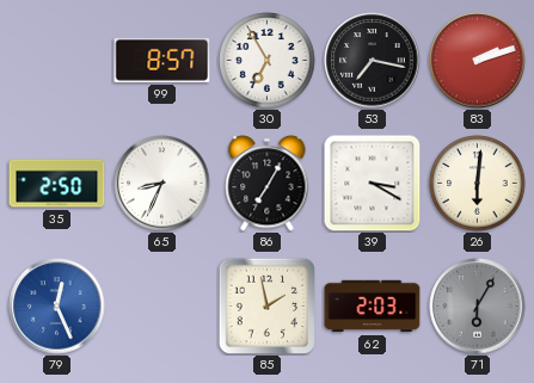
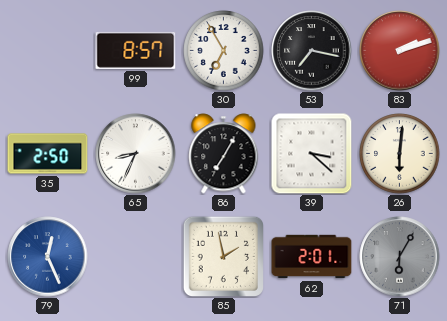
39: 3:20 -> 3:22 (312, 154)
62: 2:03 -> 2:01 (312, 257)
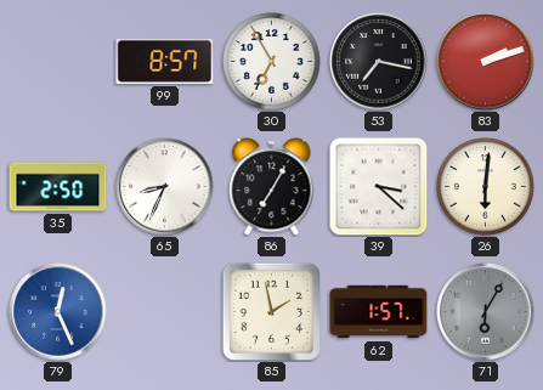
62: 2:01 -> 1:57 (379, 312)
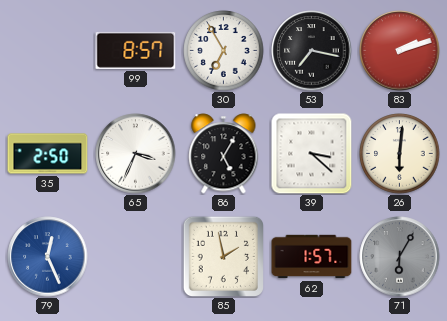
65: 8:34 -> 3:34 (136, 154)
86: 7:05 -> 5:05 (224, 154)
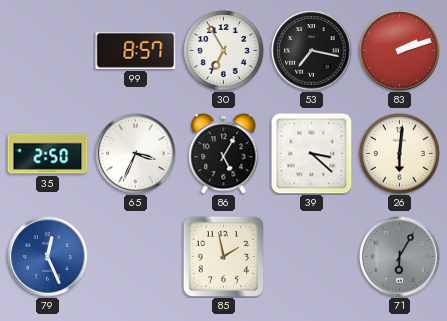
62: 1:57 -> none (312, 257)
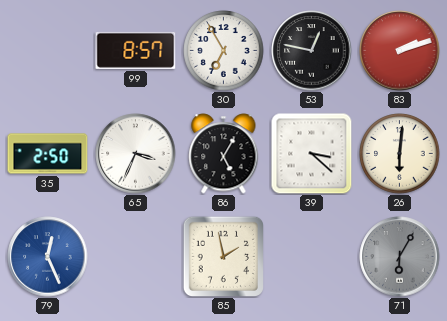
53: 7:17 -> 12:47 (312, 51)
